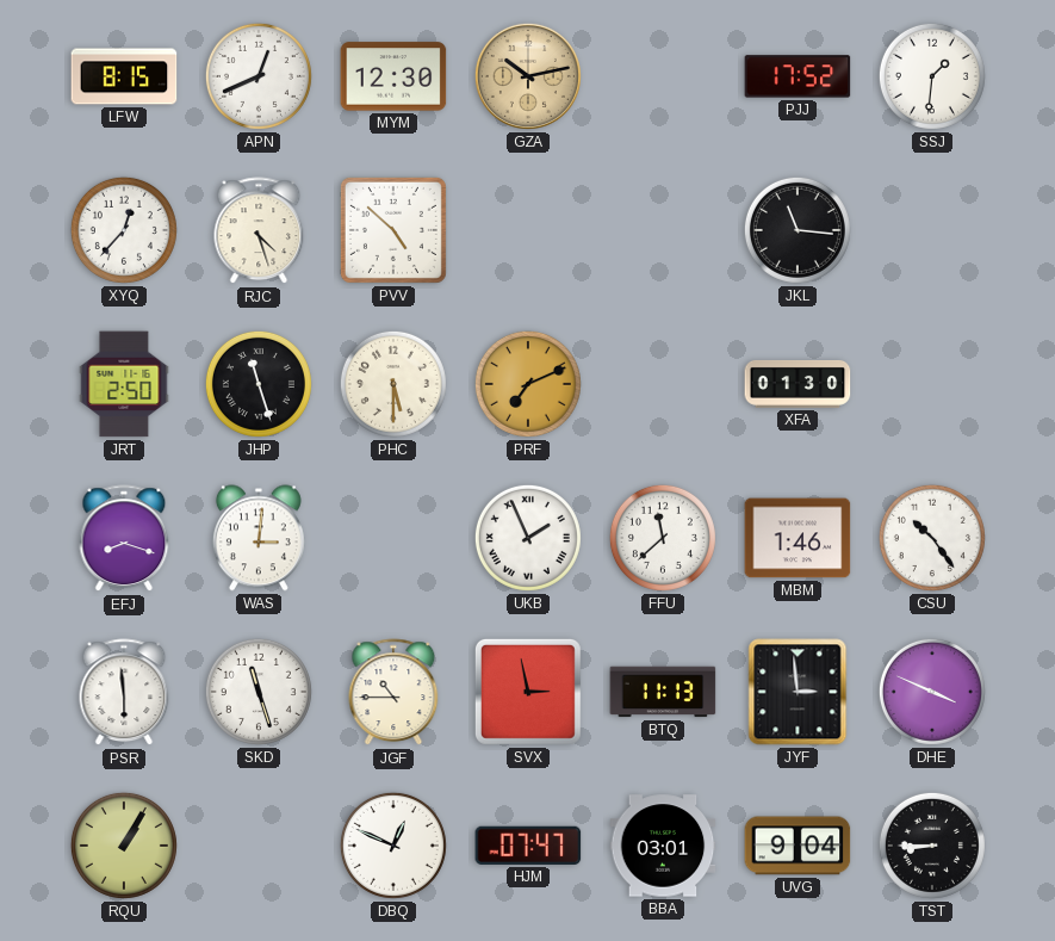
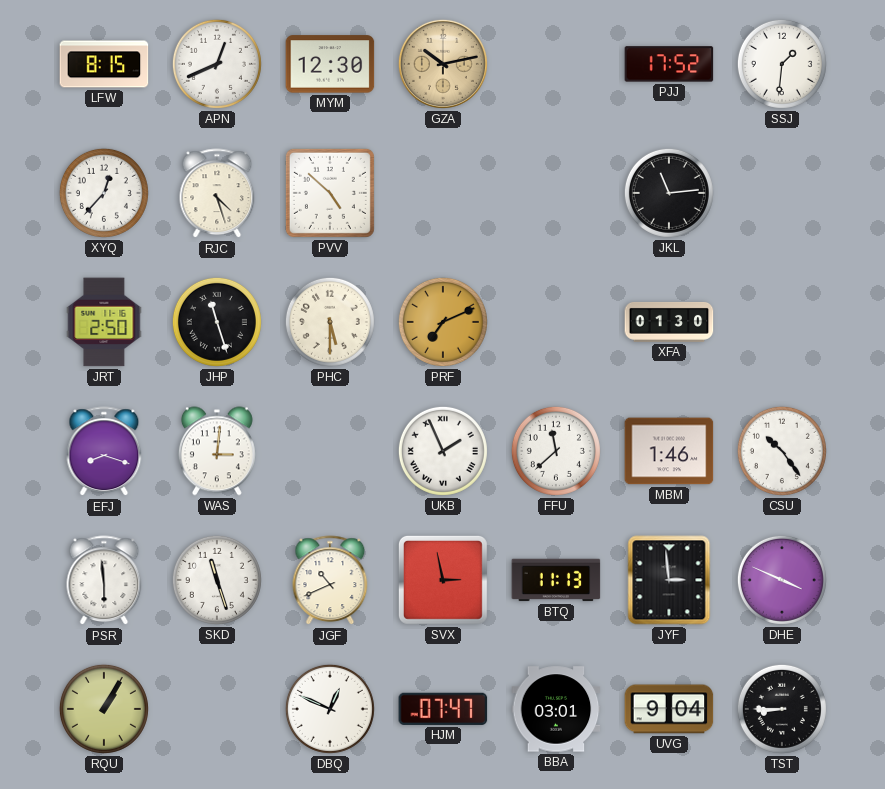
JKL: 11:16 -> 11:14 (669, 193)
JGF: 10:45 -> 10:41 (330, 581)
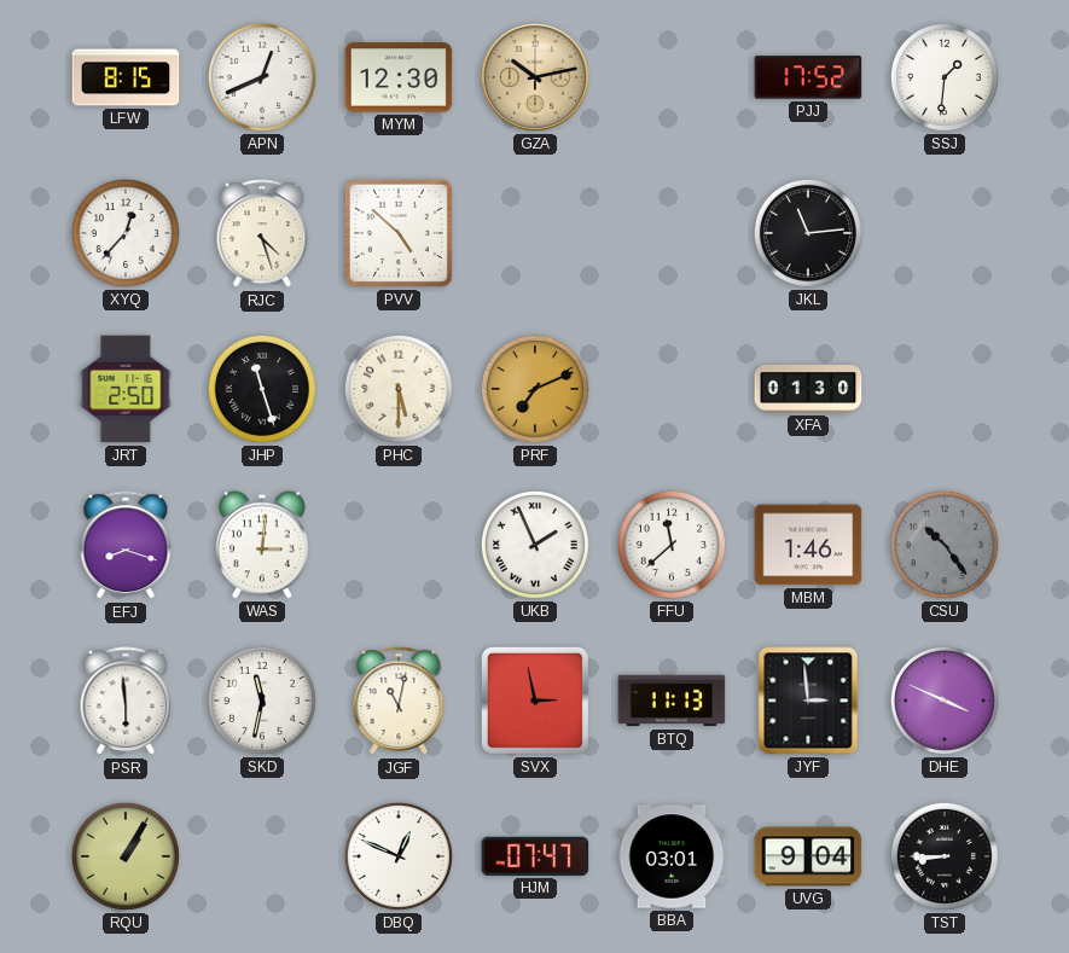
CSU dial: white -> grey (945, 545)
SKD: 11:27 -> 11:32 (262, 701)
JGF: 10:41 -> 11:02 (399, 702)
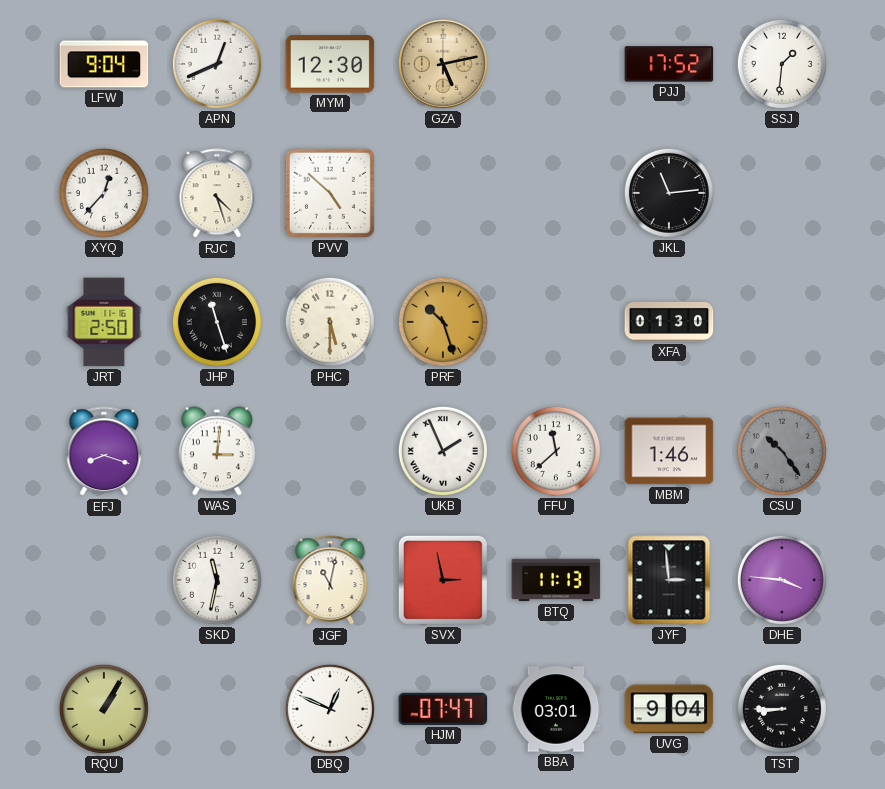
LFW: 8:15 -> 9:04 (104, 64)
GZA: 10:13 -> 5:13 (443, 64)
PRF: 7:11 -> 10:27 (443, 322)
PSR: 5:59 -> none (126, 702)
DHE: 3:49 -> 3:46 (782, 580)
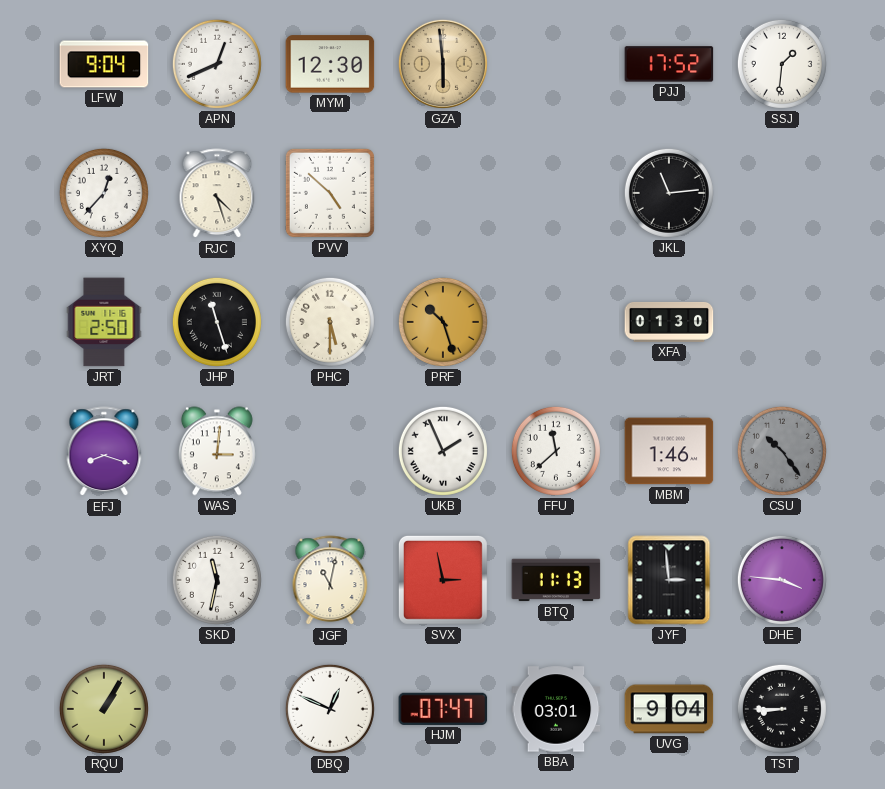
GZA: 5:13 -> 5:59 (443, 64)
